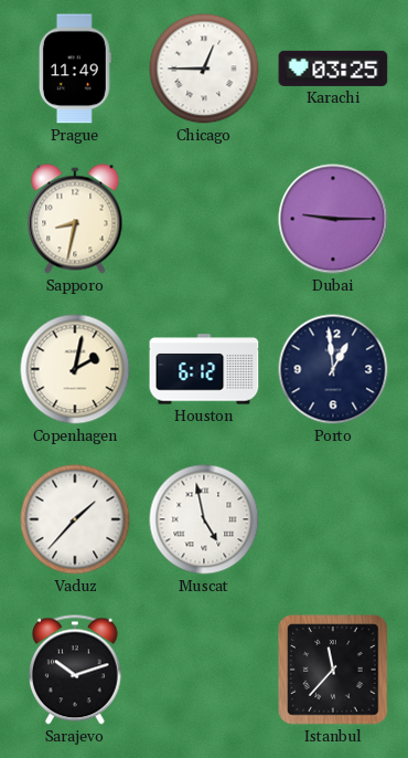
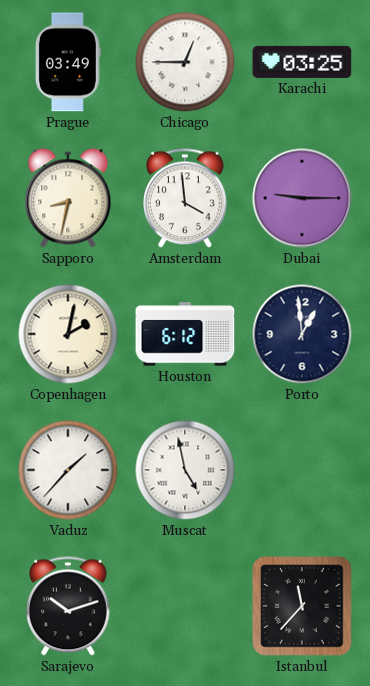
Prague: 11:49 -> 03:49 (68, 62)
Amsterdam: none -> 3:59 (186, 198)
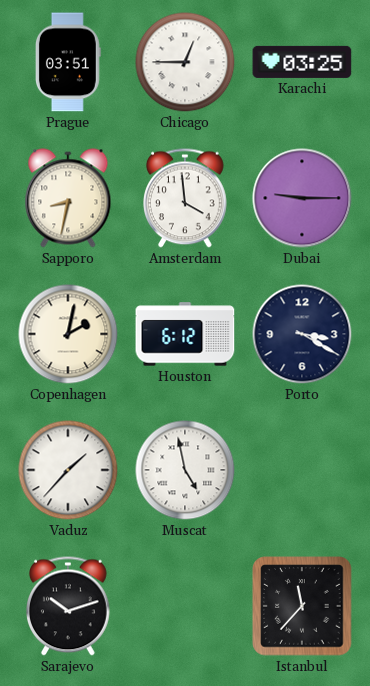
Prague: 03:49 -> 03:51 (68, 62)
Porto: 12:59 -> 3:20 (302, 334)
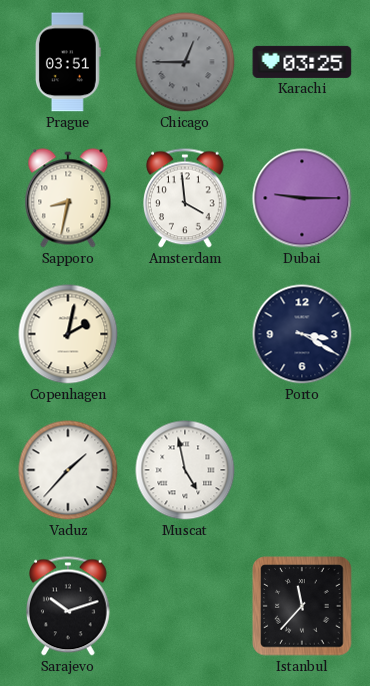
Chicago dial: white -> grey (185, 62)
Houston: 6:12 -> none (185, 334)
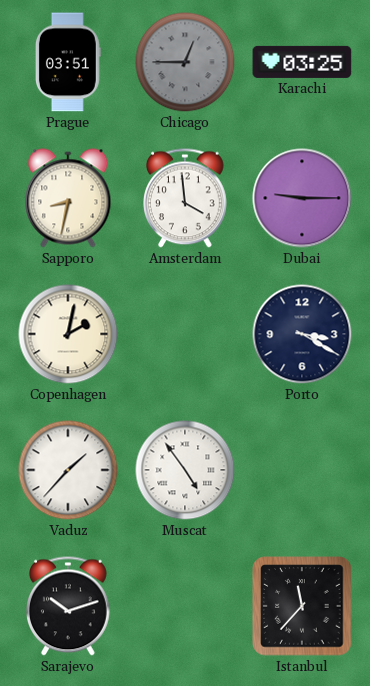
Muscat: 4:58 -> 4:54 (185, 470)
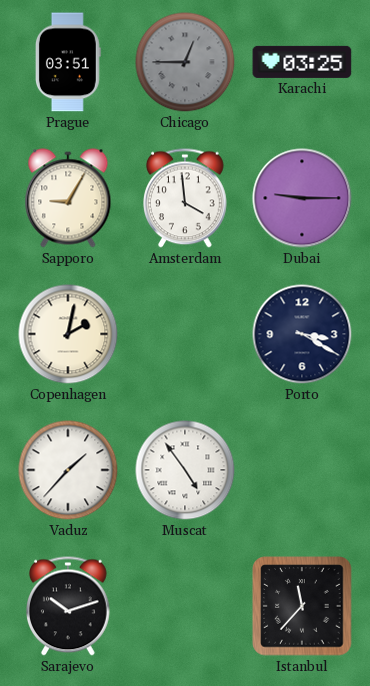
Sapporo: 8:32 -> 9:05 (68, 198)
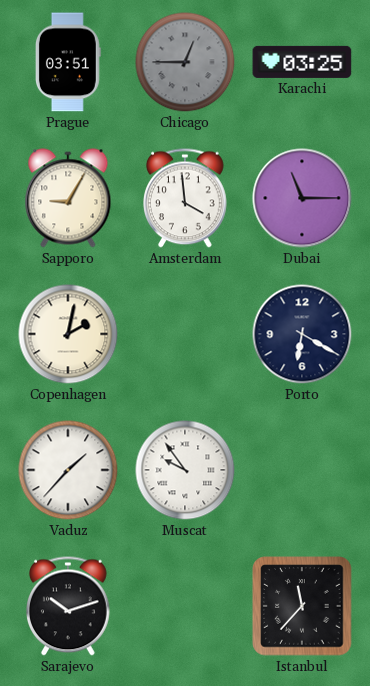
Dubai: 9:15 -> 11:15 (302, 198)
Porto: 3:20 -> 6:20 (302, 334)
Muscat: 4:54 -> 9:54 (185, 470)
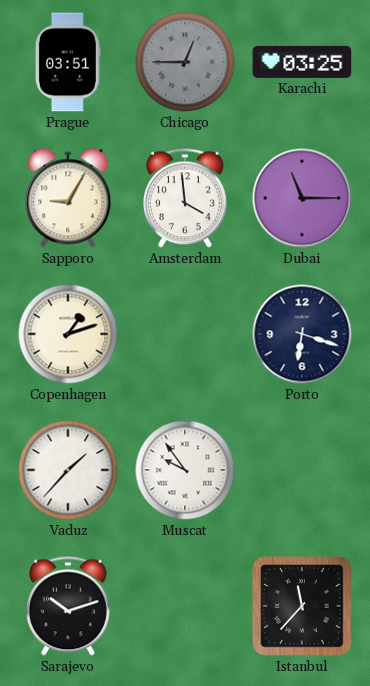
Copenhagen: 2:02 -> 1:12 (68, 334)
Porto: 6:20 -> 6:18 (302, 334)
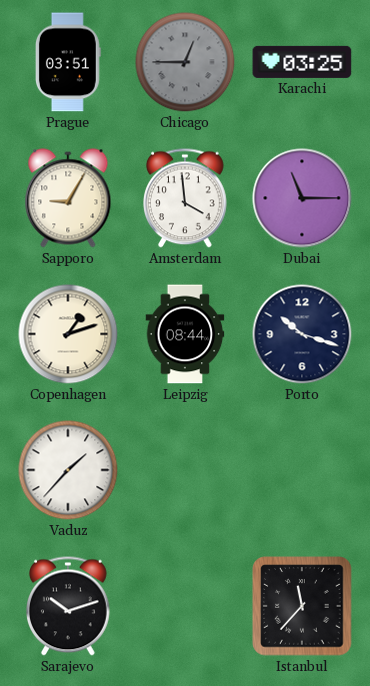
Leipzig: none -> 08:44 (185, 334)
Porto: 6:18 -> 10:18 (302, 334)
Muscat: 9:54 -> none (185, 470)
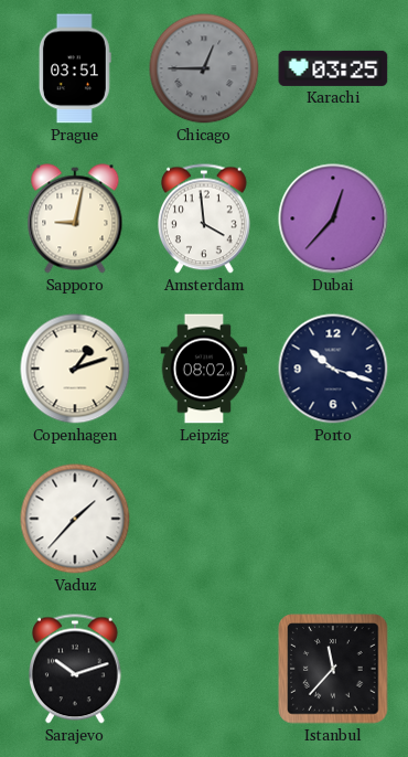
Sapporo: 9:05 -> 9:02 (75, 218)
Dubai: 11:15 -> 12:37 (333, 218)
Leipzig: 08:44 -> 08:02 (204, 369)
